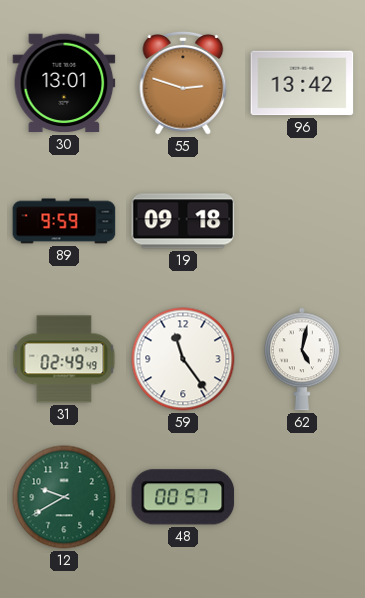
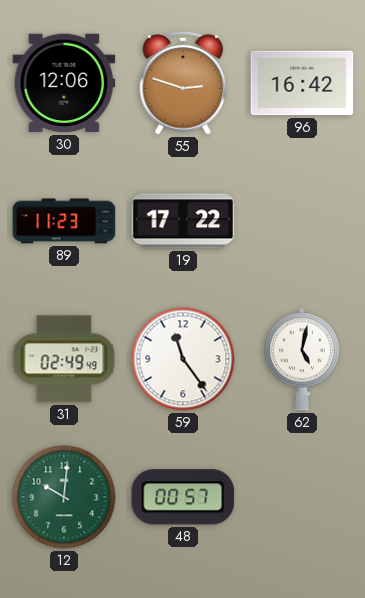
30: 13:01 -> 12:06 (64, 83)
96: 13:42 -> 16:42 (302, 83)
89: 9:59 -> 11:23 (64, 221)
19: 09:18 -> 17:22 (183, 221)
12: 9:40 -> 10:01 (64, 497)
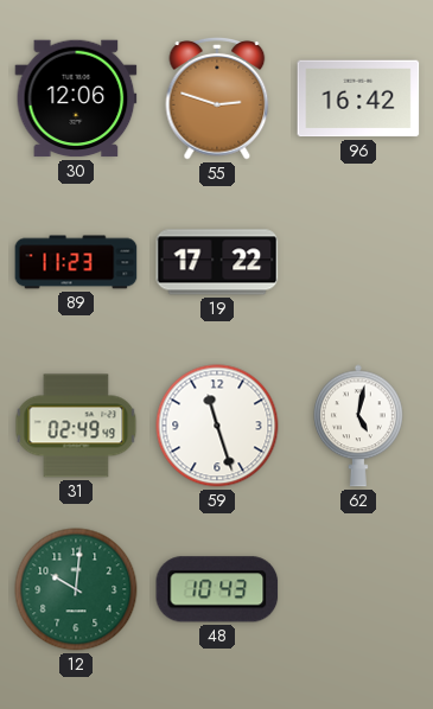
59: 11:24 -> 11:27 (217, 426)
48: 00:57 -> 10:43 (217, 589)
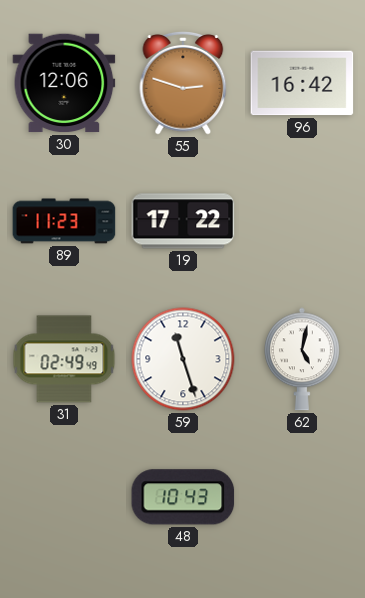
12: 10:01 -> none (76, 589)
